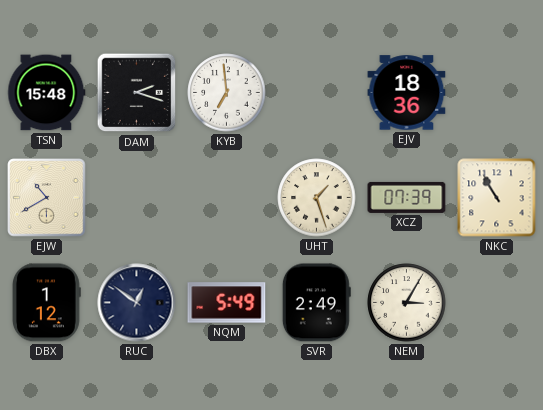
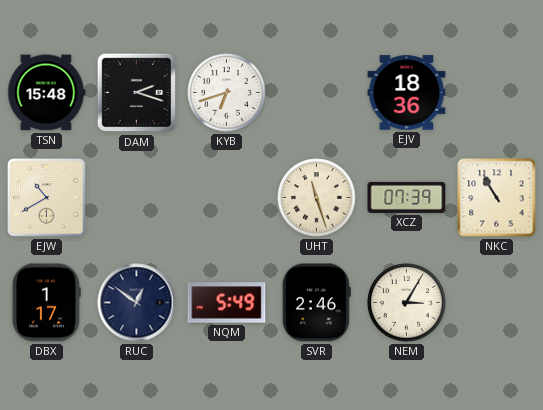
KYB: 6:59 -> 6:42 (227, 93)
UHT: 1:27 -> 11:27 (317, 198)
DBX: 1:12 -> 1:17 (46, 303)
SVR: 2:49 -> 2:46 (316, 303)
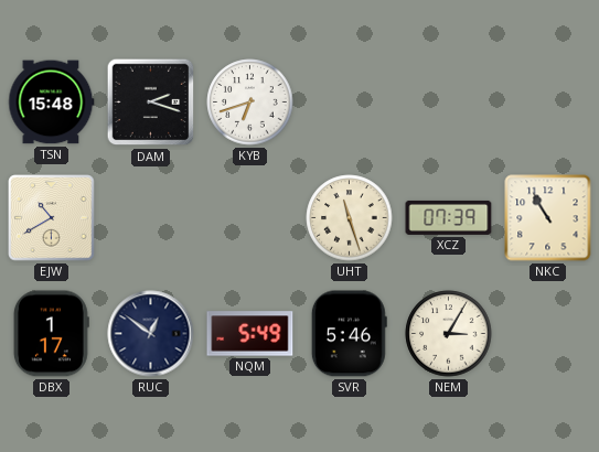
EJV: 18:36 -> none (407, 93)
SVR: 2:46 -> 5:46 (349, 334)
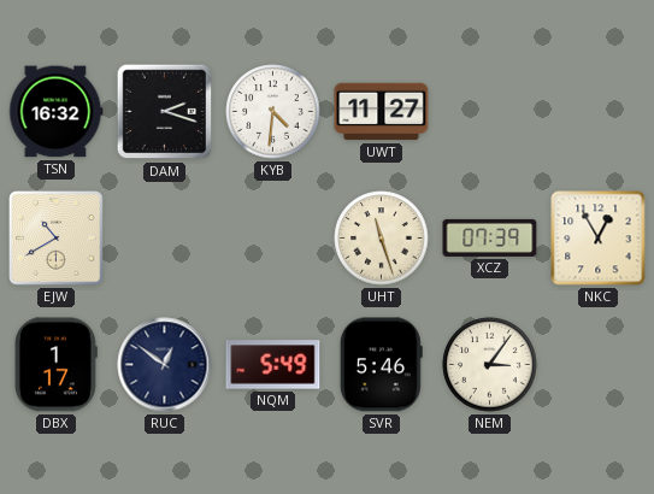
TSN: 15:48 -> 16:32 (57, 112)
KYB: 6:42 -> 4:31 (273, 112)
UWT: none -> 11:27 (382, 112)
NKC: 10:55 -> 12:55 (599, 239)
NEM: 3:05 -> 3:06 (490, 365)
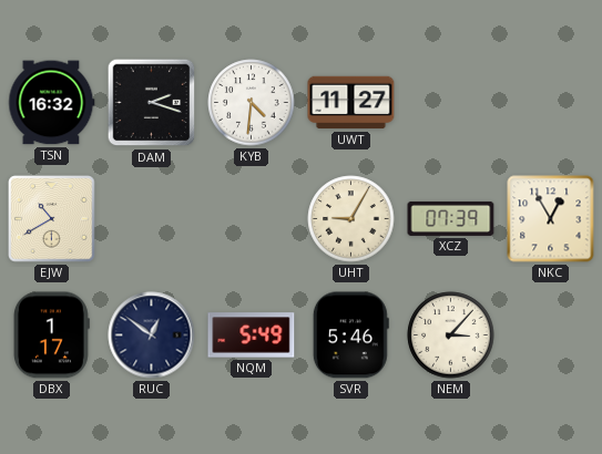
UHT: 11:27 -> 9:05 (351, 219)
NEM: 3:06 -> 3:07 (451, 336)
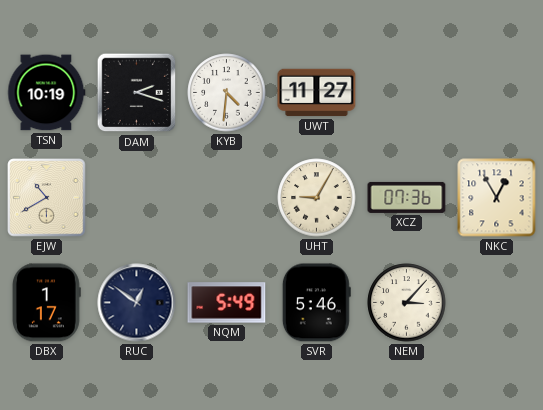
TSN: 16:32 -> 10:19 (47, 93)
XCZ: 07:39 -> 07:36 (407, 197)
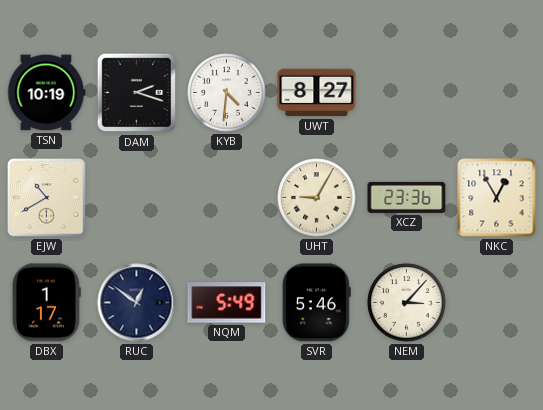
UWT: 11:27 -> 8:27 (317, 93)
XCZ: 07:36 -> 23:36 (407, 197)
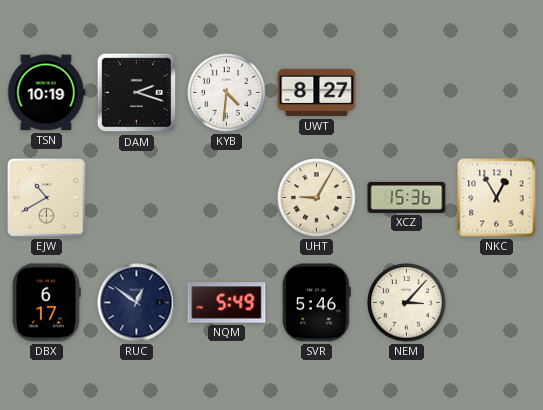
XCZ: 23:36 -> 15:36 (407, 197)
DBX: 1:17 -> 6:17 (46, 303)
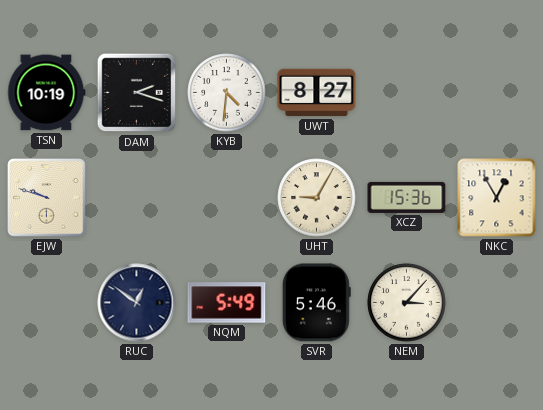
EJW: 10:40 -> 9:48 (47, 198)
DBX: 6:17 -> none (46, 303)
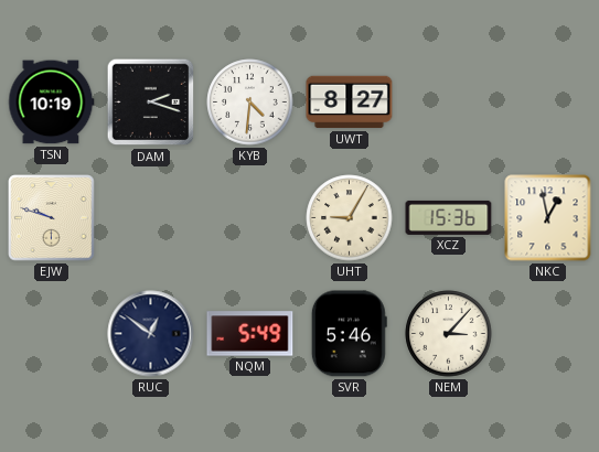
NKC: 12:55 -> 12:58 (548, 218)
